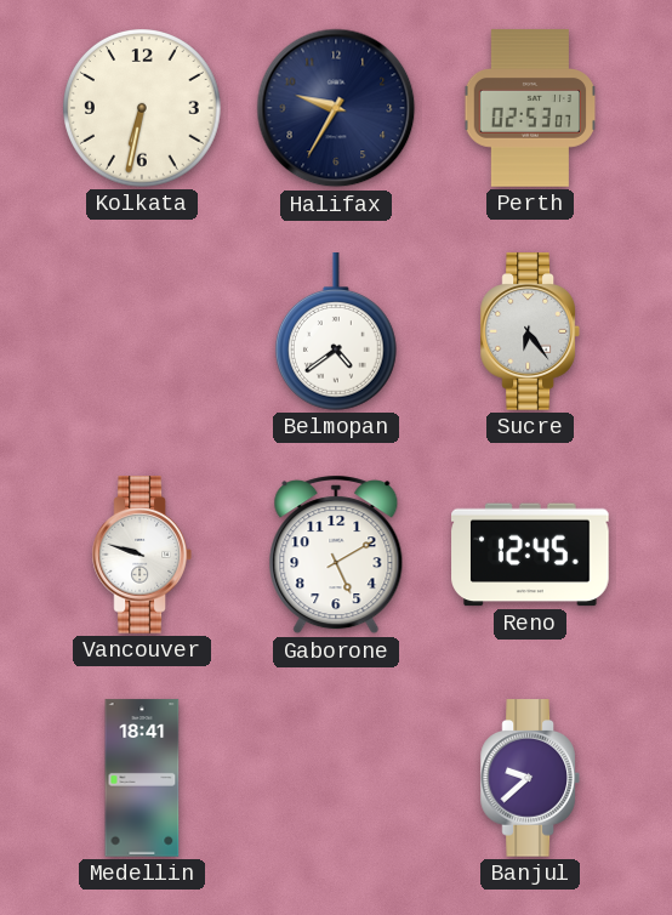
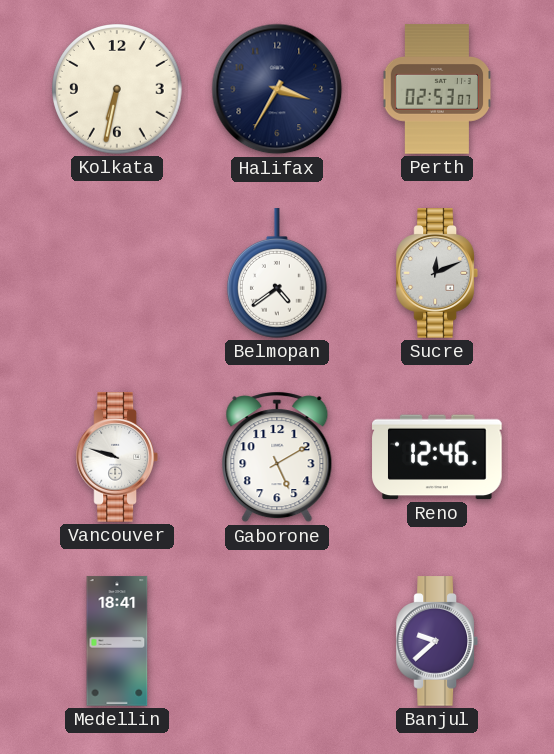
Halifax: 9:35 -> 3:35 (277, 89)
Sucre: 6:24 -> 12:11 (437, 273)
Reno: 12:45 -> 12:46 (437, 457)
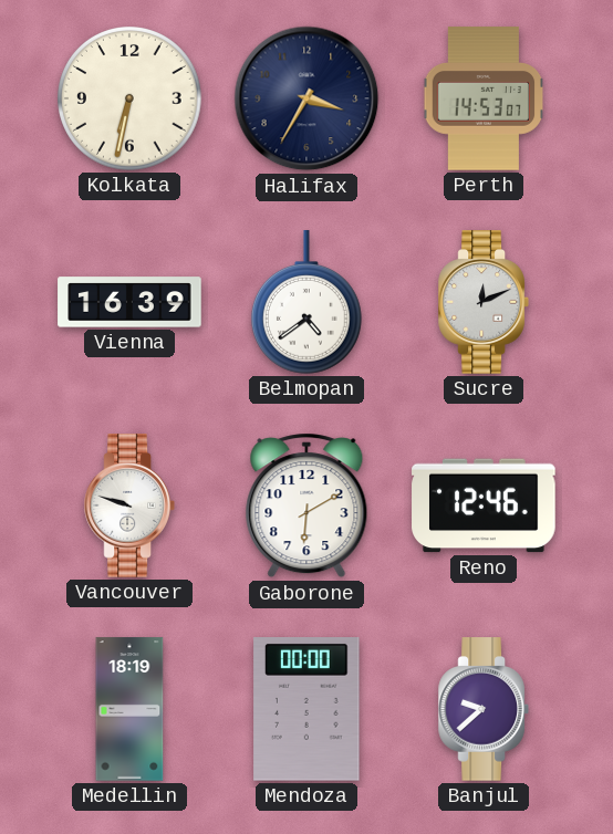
Perth: 02:53 -> 14:53 (484, 98)
Vienna: none -> 16:39 (129, 302)
Gaborone: 5:10 -> 6:10 (306, 505)
Medellin: 18:41 -> 18:19 (129, 709)
Mendoza: none -> 00:00 (306, 710)
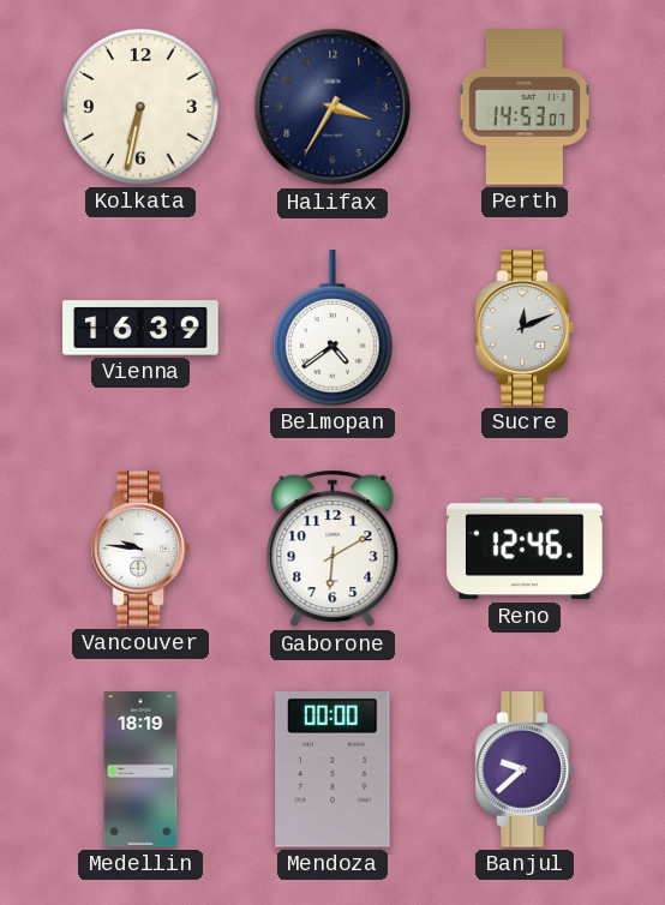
Vancouver: 9:48 -> 9:46 (140, 549)
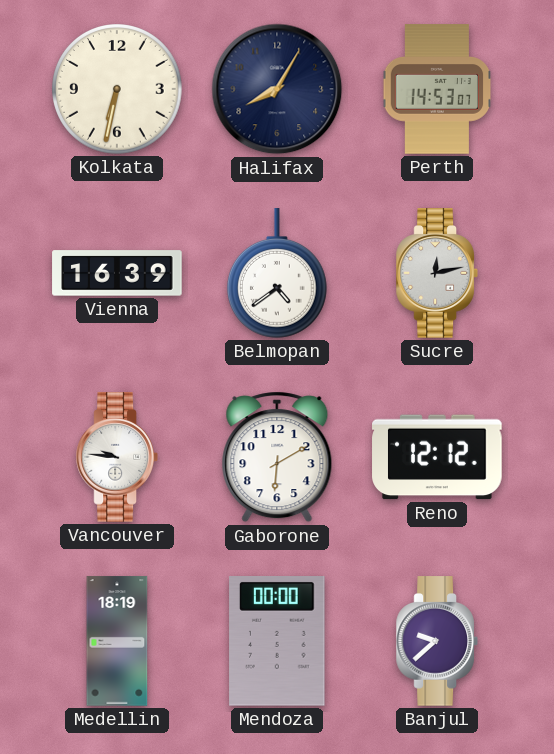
Halifax: 3:35 -> 8:05 (277, 89)
Sucre: 12:11 -> 12:13 (437, 273)
Reno: 12:46 -> 12:12 (437, 457)
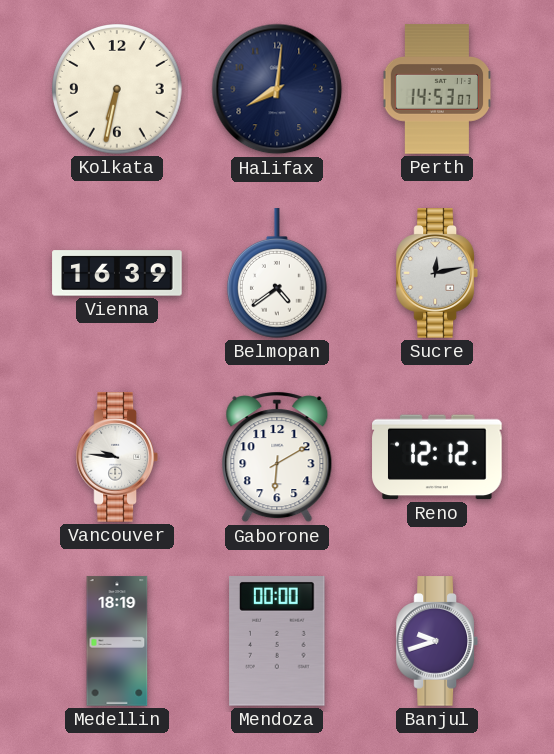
Halifax: 8:05 -> 8:01 (277, 89)
Banjul: 9:38 -> 9:42 (437, 641)
